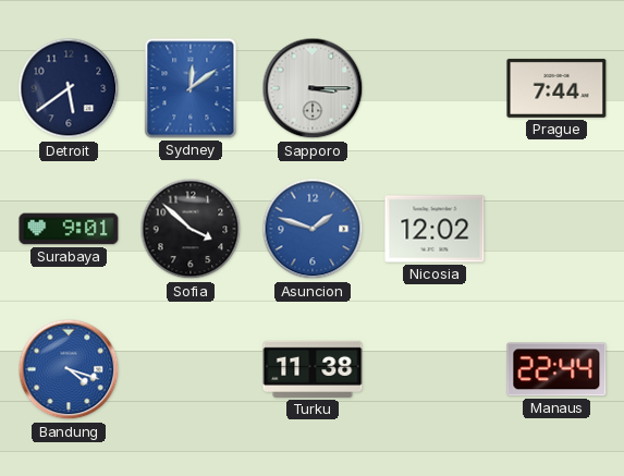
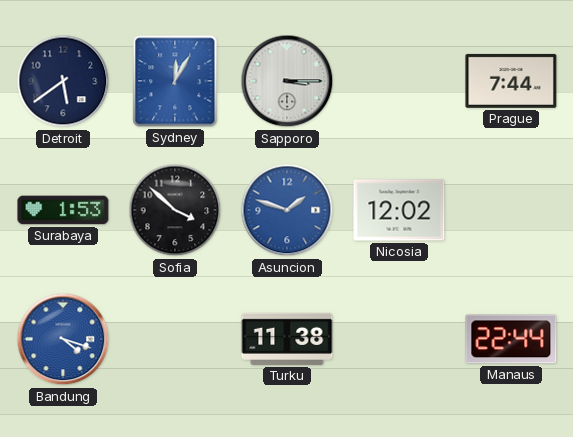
Sydney: 12:09 -> 12:05 (175, 81)
Surabaya: 9:01 -> 1:53 (63, 210)
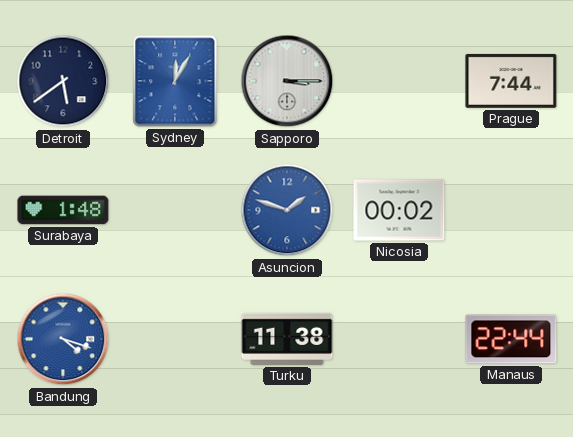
Surabaya: 1:53 -> 1:48 (63, 210)
Sofia: 3:52 -> none (175, 210)
Nicosia: 12:02 -> 00:02 (399, 210)
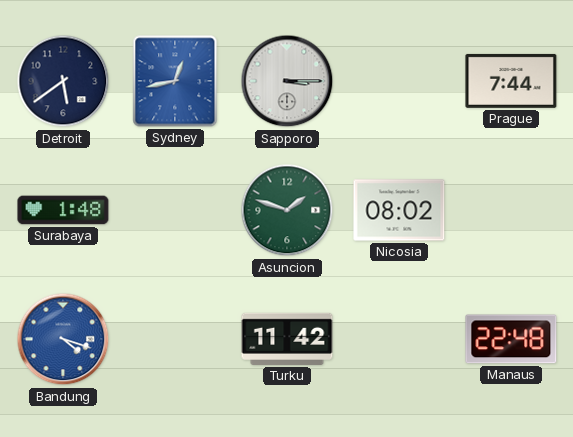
Sydney: 12:05 -> 12:43 (175, 81)
Asuncion dial: blue -> green (287, 210)
Nicosia: 00:02 -> 08:02 (399, 210)
Turku: 11:38 -> 11:42 (287, 339)
Manaus: 22:44 -> 22:48 (511, 339)
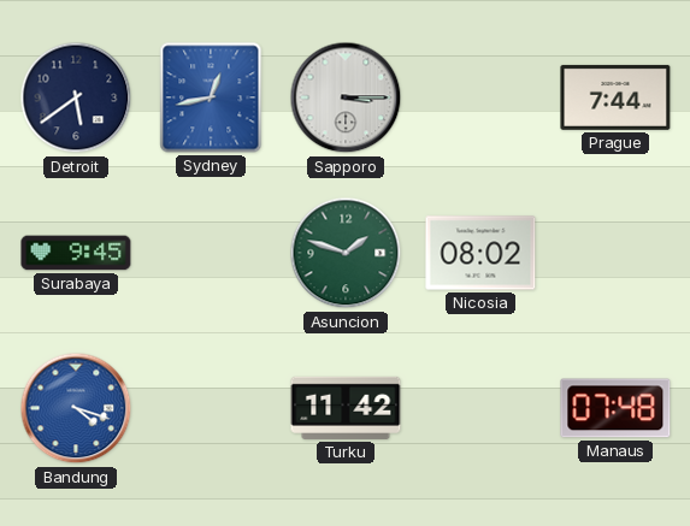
Surabaya: 1:48 -> 9:45 (76, 253)
Manaus: 22:48 -> 07:48 (615, 408)
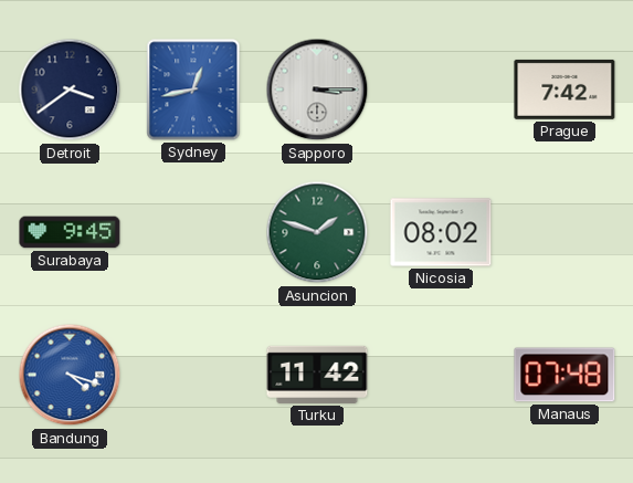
Detroit: 5:39 -> 3:39 (70, 90)
Prague: 7:44 -> 7:42 (565, 90)
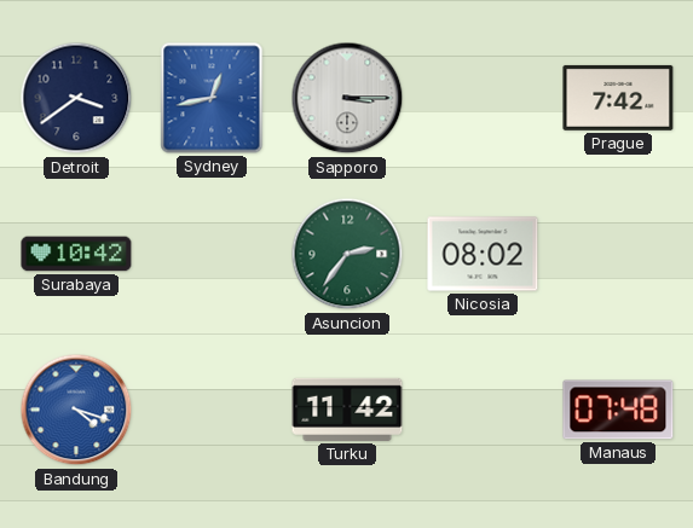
Surabaya: 9:45 -> 10:42 (76, 254)
Asuncion: 1:48 -> 2:36 (347, 254)
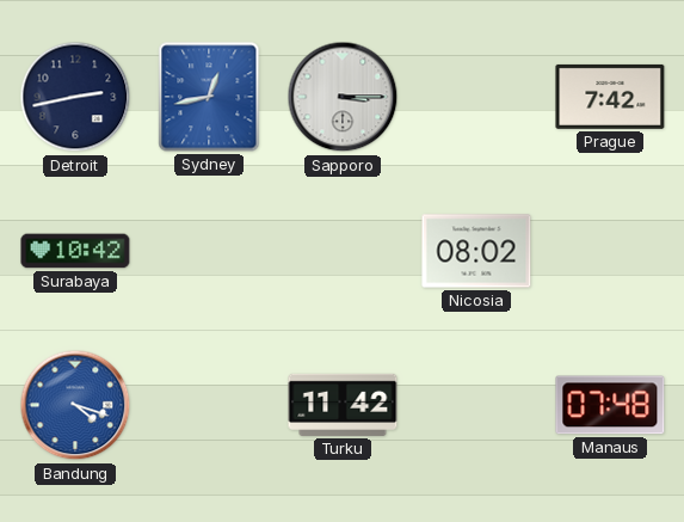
Detroit: 3:39 -> 2:43 (75, 97)
Asuncion: 2:36 -> none (347, 254)
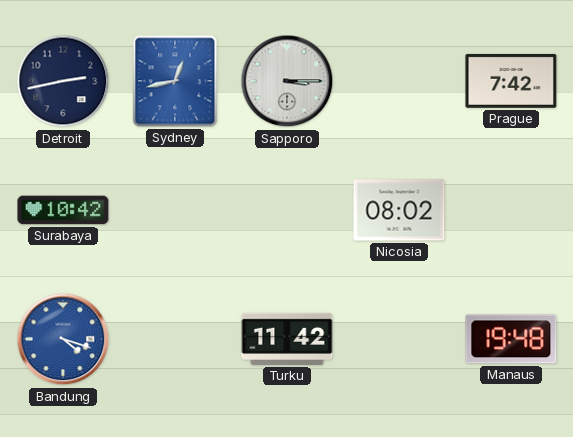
Manaus: 07:48 -> 19:48 (511, 339)
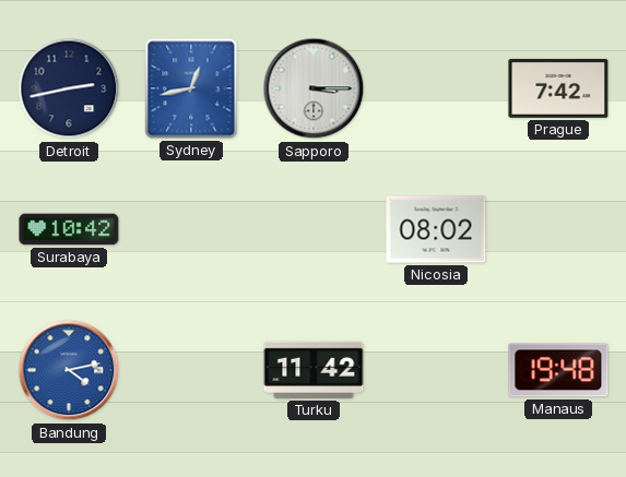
Bandung: 4:18 -> 4:13 (69, 370)
